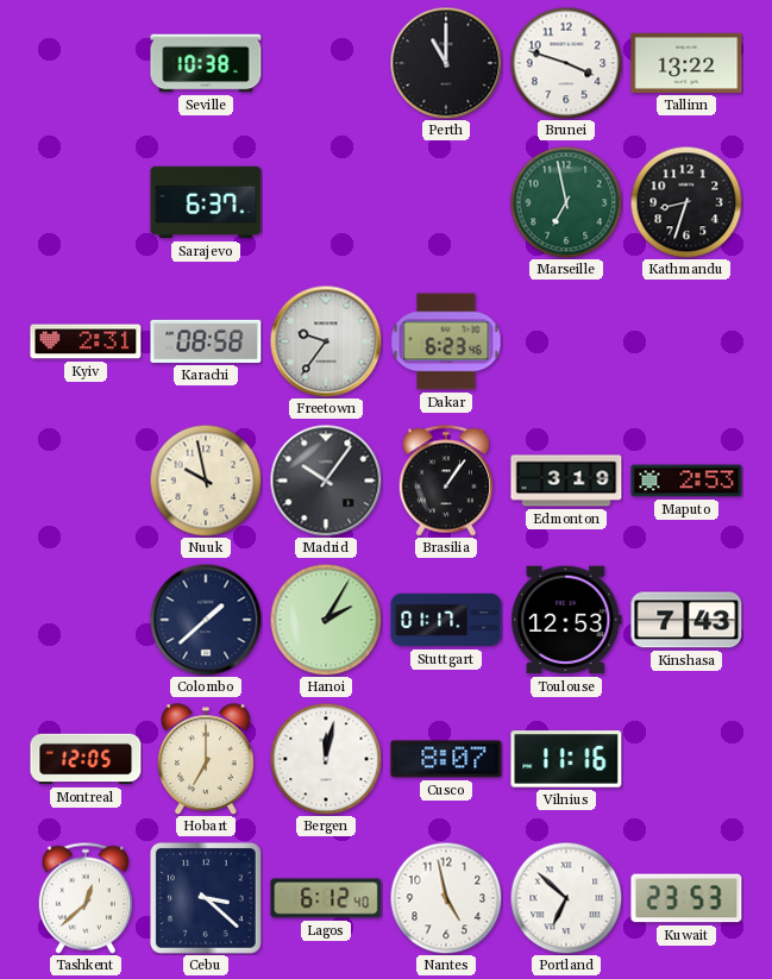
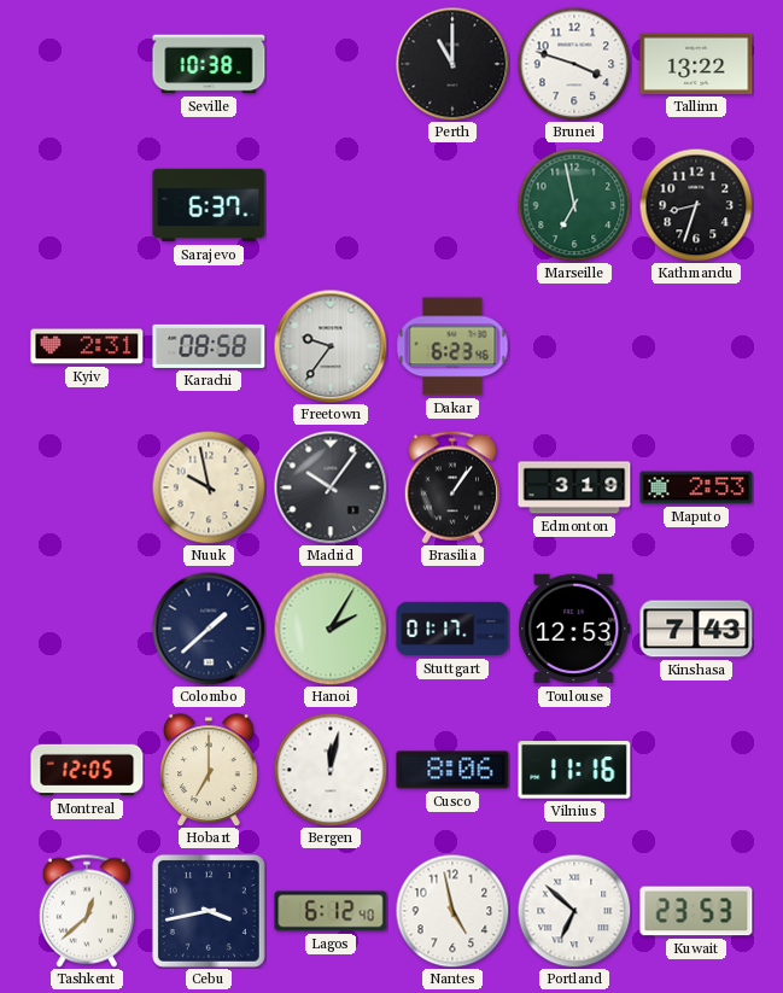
Cusco: 8:07 -> 8:06 (452, 770)
Cebu: 3:22 -> 3:43 (209, 911)
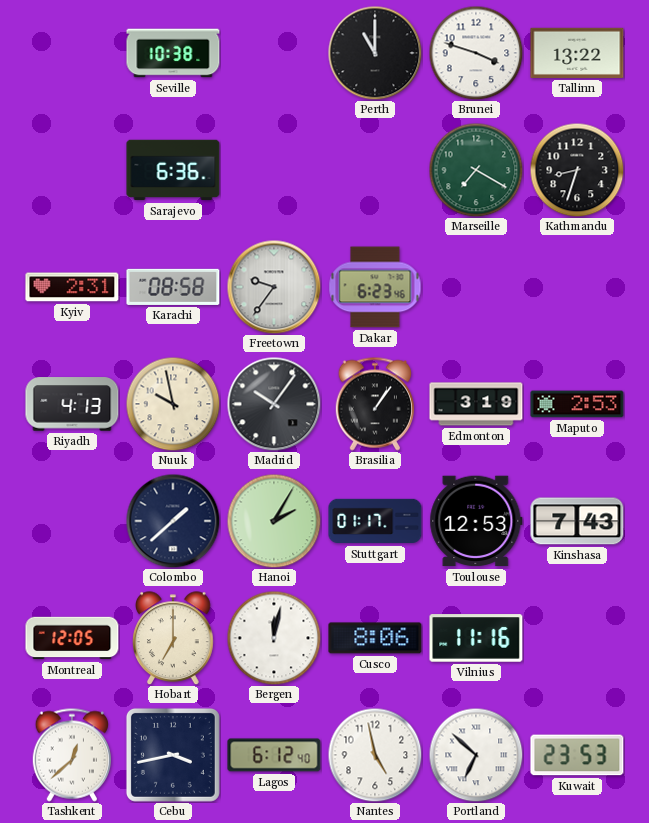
Sarajevo: 6:37 -> 6:36 (173, 170)
Marseille: 6:58 -> 7:20 (476, 170)
Riyadh: none -> 4:13 (72, 404)
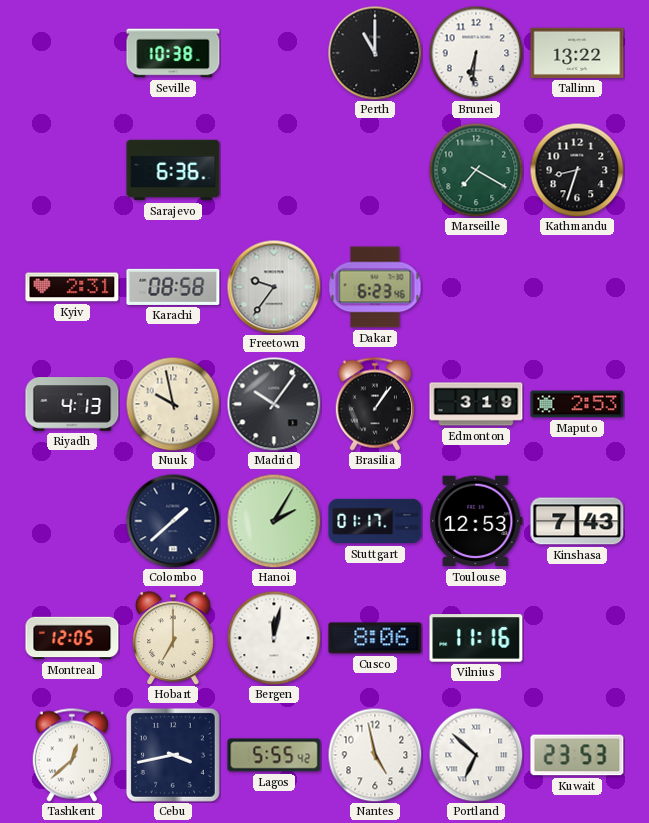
Brunei: 3:48 -> 6:31 (476, 53)
Lagos: 6:12 -> 5:55 (274, 755)
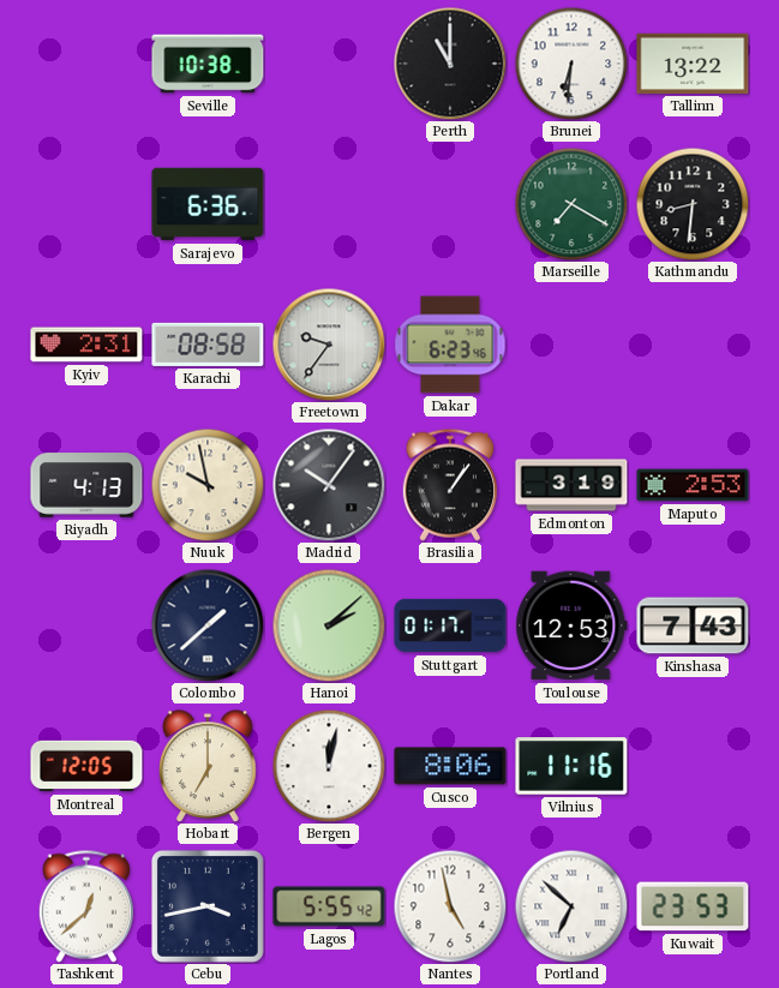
Kathmandu: 8:33 -> 8:31 (693, 204)
Hanoi: 2:05 -> 2:08 (329, 625)
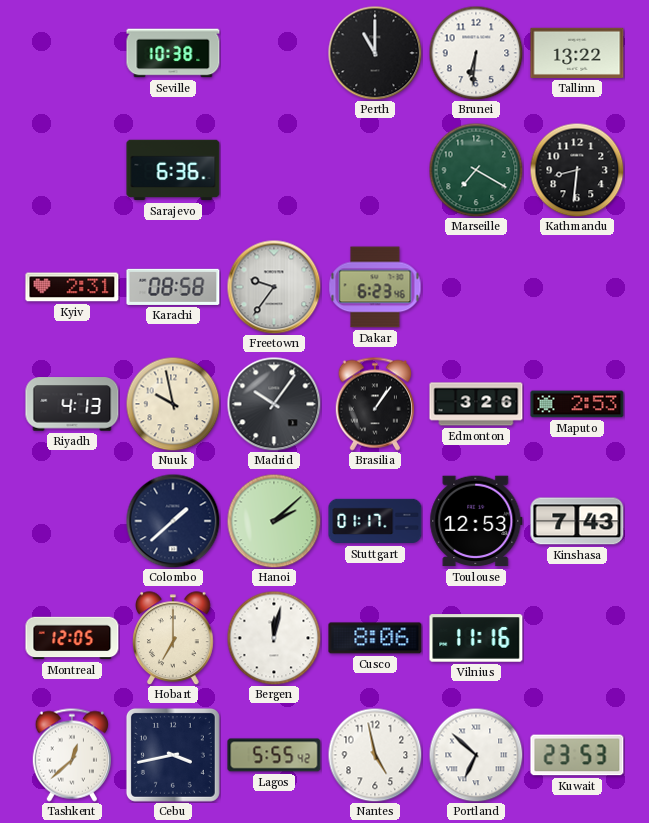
Edmonton: 3:19 -> 3:26 (476, 404)
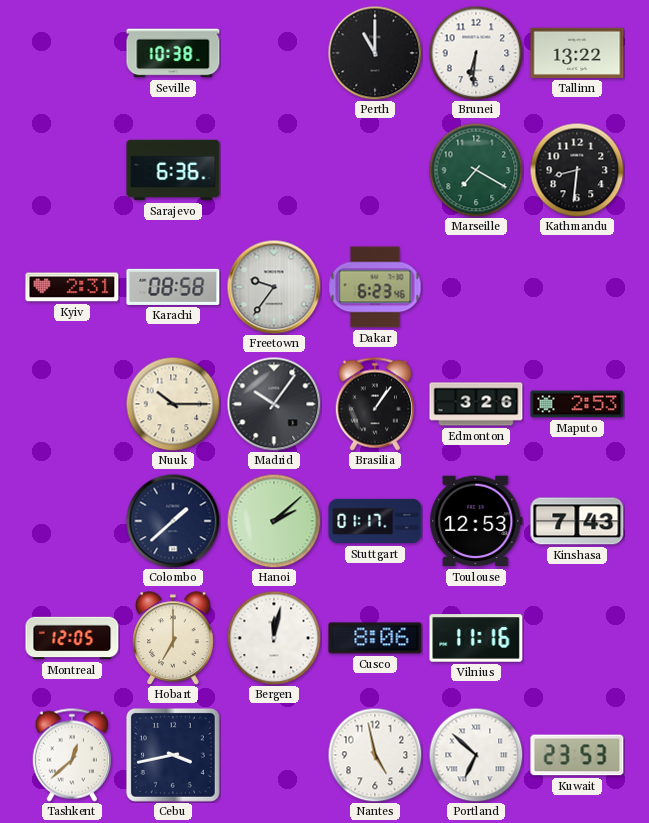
Riyadh: 4:13 -> none (72, 404)
Nuuk: 9:58 -> 10:15 (173, 404)
Lagos: 5:55 -> none (274, 755)
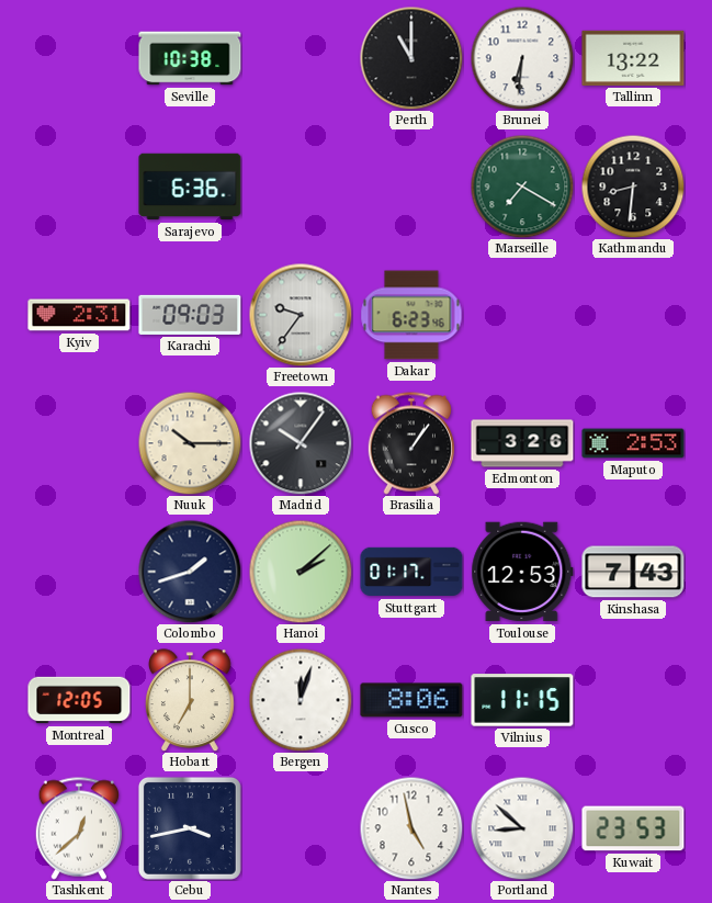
Karachi: 08:58 -> 09:03 (190, 315)
Colombo: 1:38 -> 1:42 (190, 572)
Bergen: 12:02 -> 12:03 (301, 700)
Vilnius: 11:16 -> 11:15 (522, 700)
Portland: 6:52 -> 8:52 (522, 828)
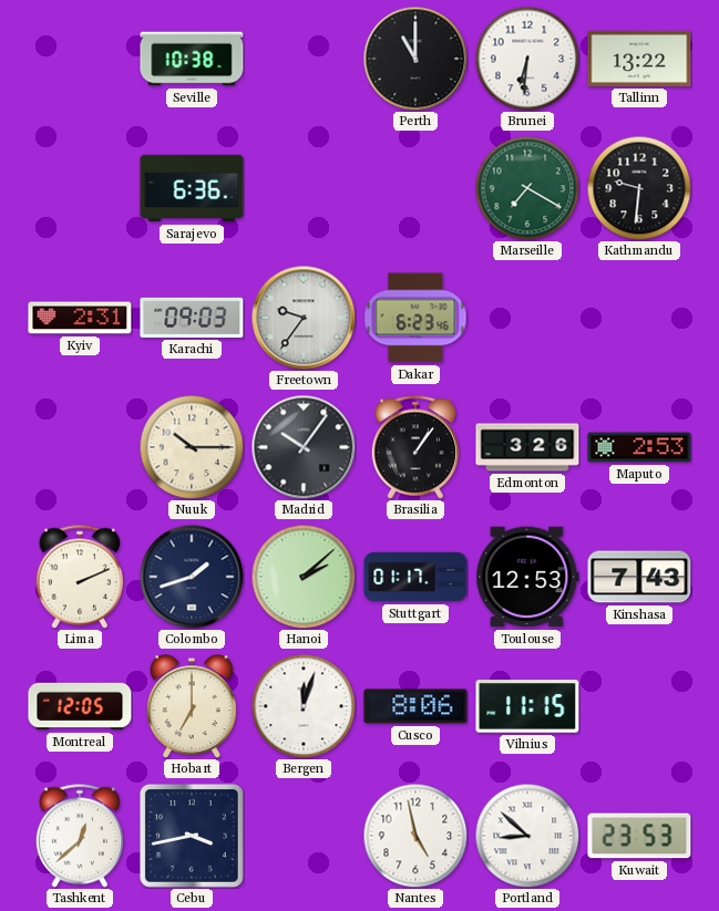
Kathmandu: 8:31 -> 9:31 (639, 188)
Lima: none -> 2:11 (79, 577)
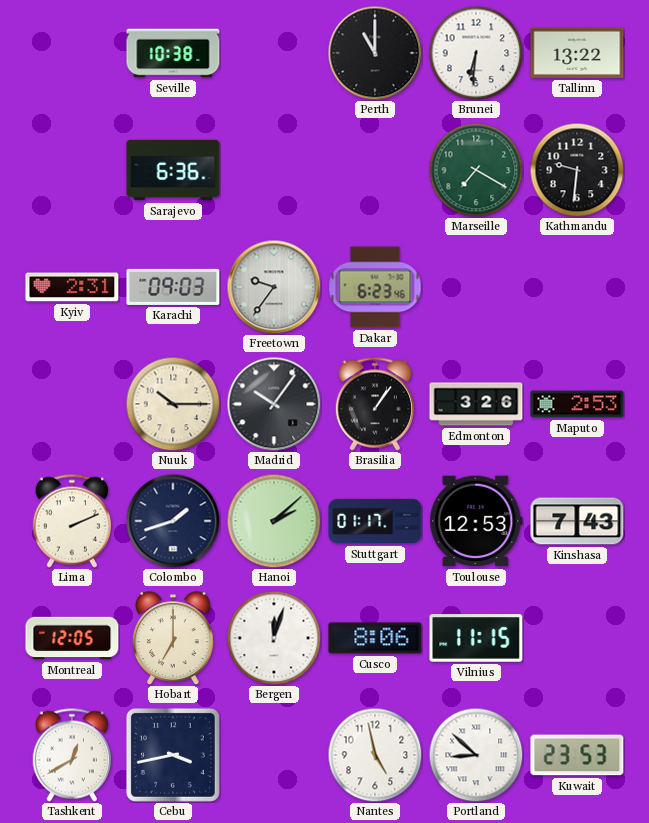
Tashkent: 12:38 -> 12:40 (71, 755)
